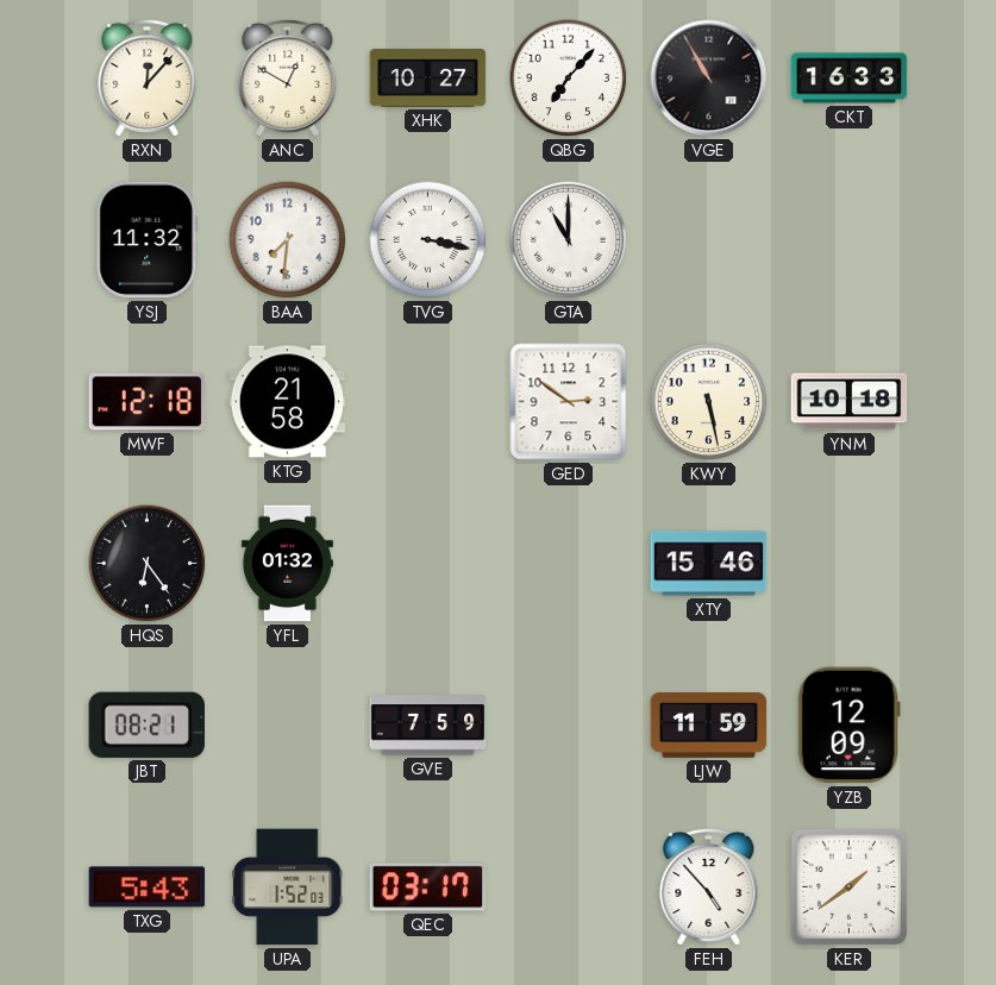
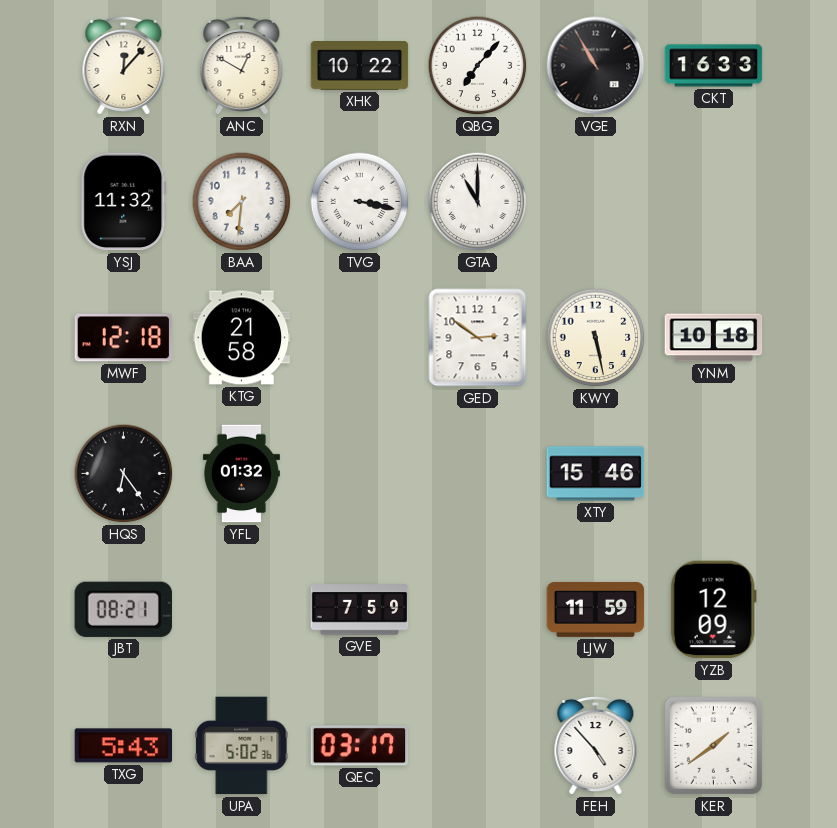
XHK: 10:27 -> 10:22 (360, 66)
UPA: 1:52 -> 5:02 (242, 746)
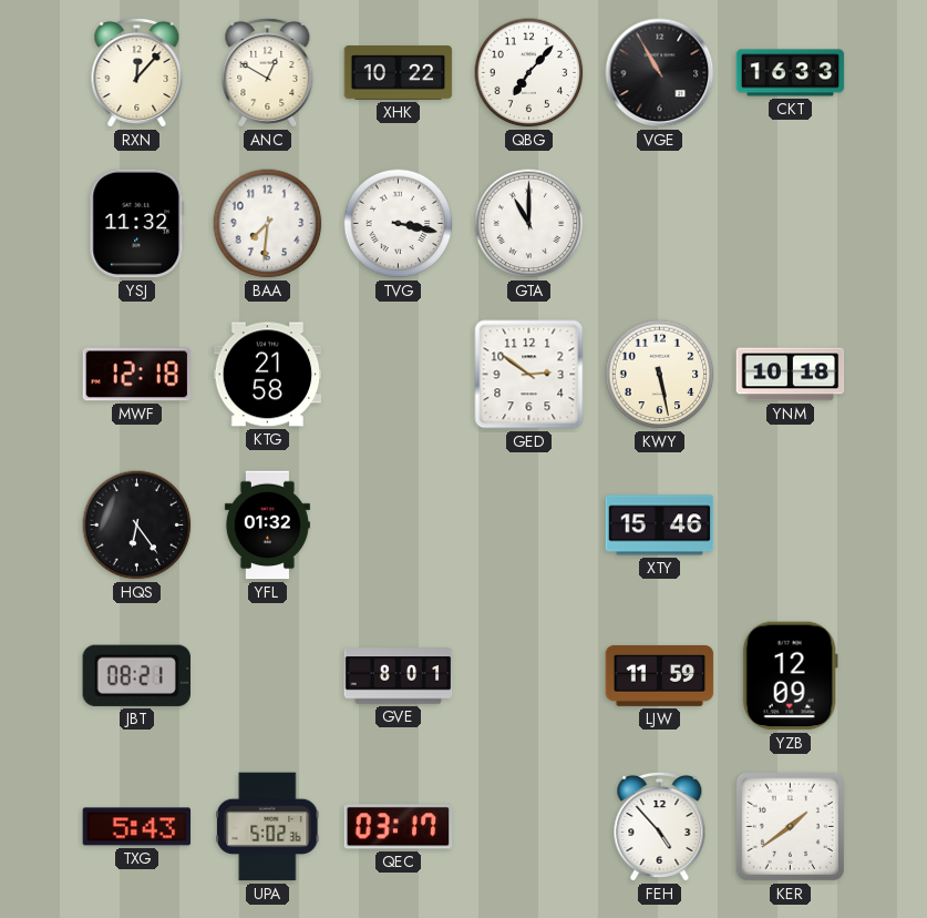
GVE: 7:59 -> 8:01 (399, 676)
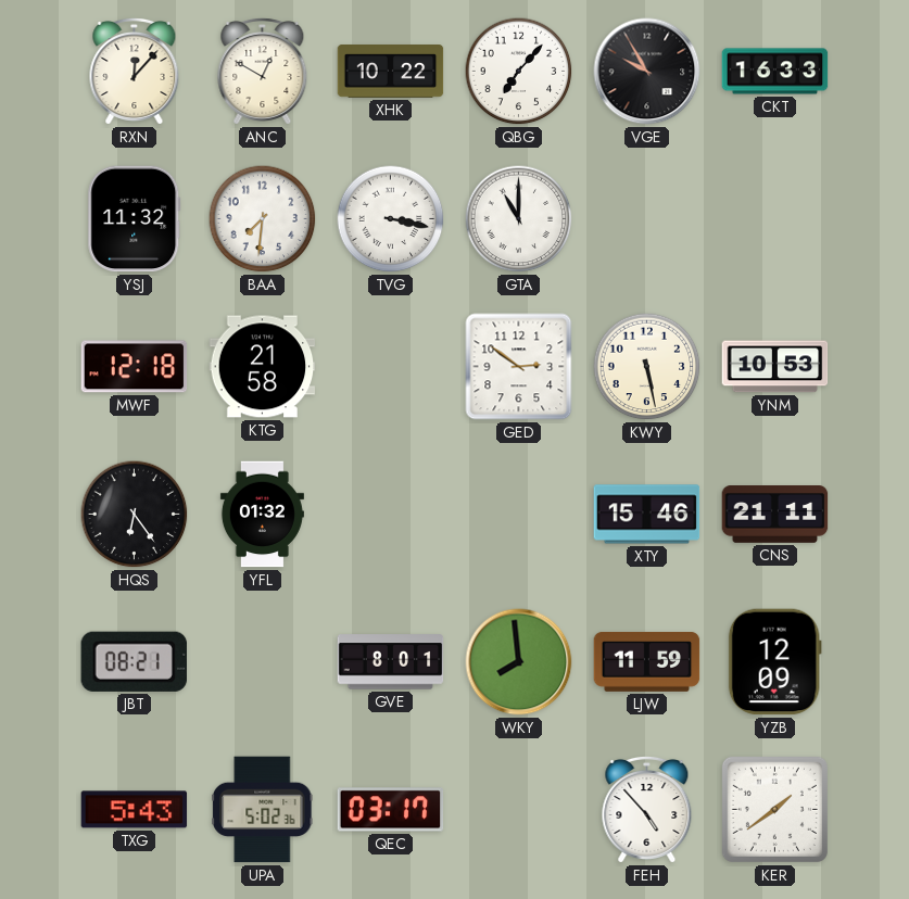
VGE: 10:55 -> 9:55 (647, 72)
YNM: 10:18 -> 10:53 (775, 367)
CNS: none -> 21:11 (775, 515)
WKY: none -> 7:59 (519, 662)
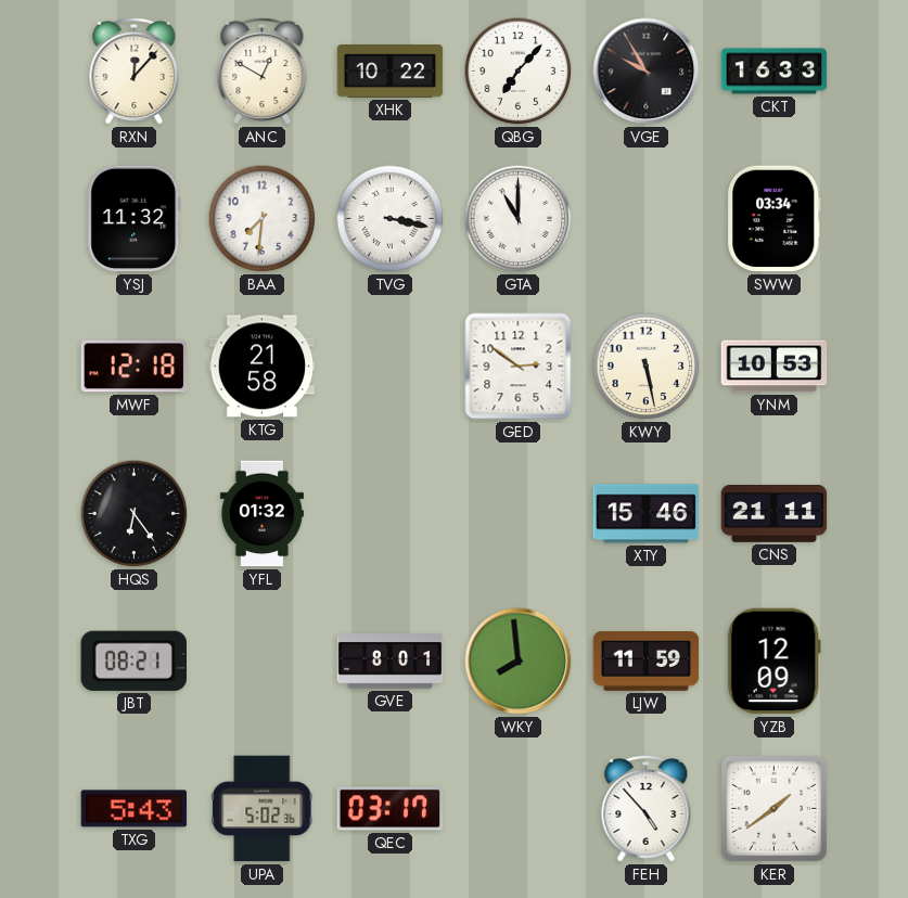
SWW: none -> 03:34 (773, 219)
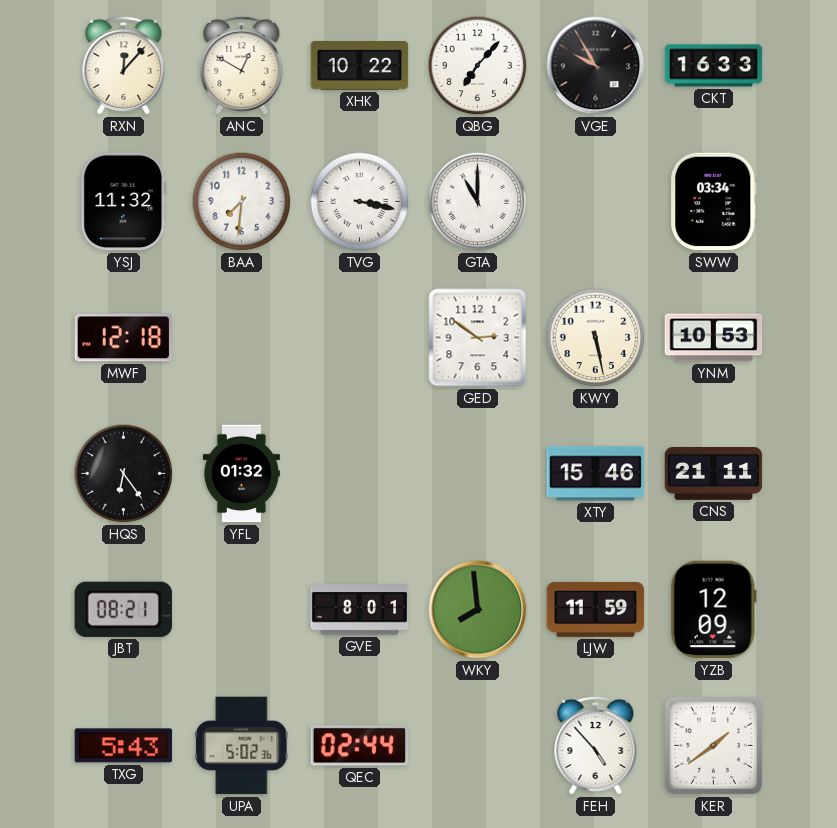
KTG: 21:58 -> none (263, 367)
QEC: 03:17 -> 02:44 (360, 746)
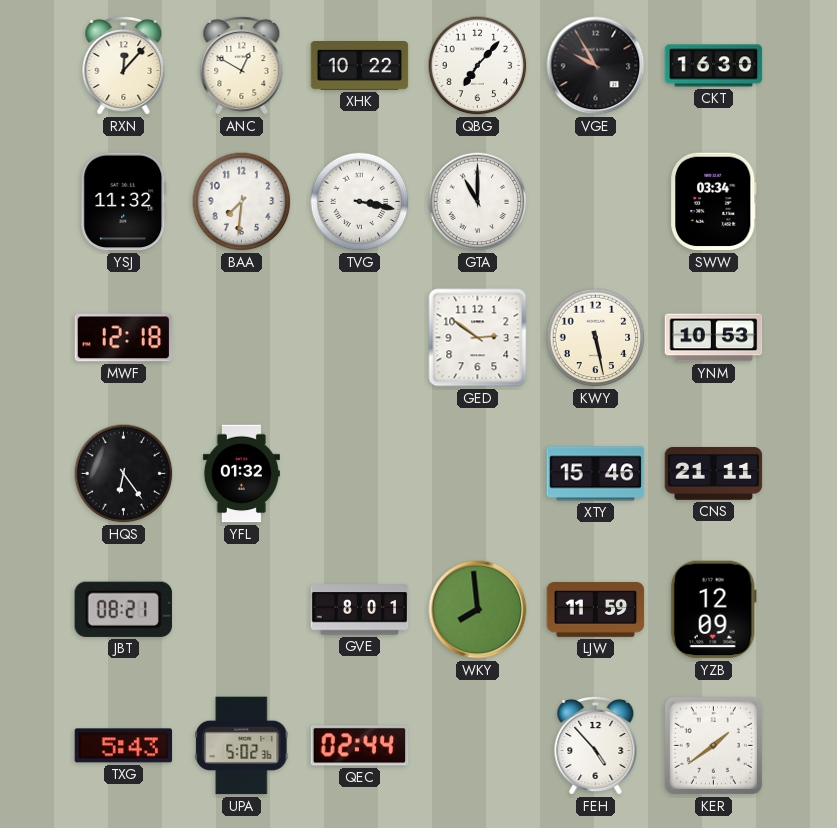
CKT: 16:33 -> 16:30 (714, 66)
